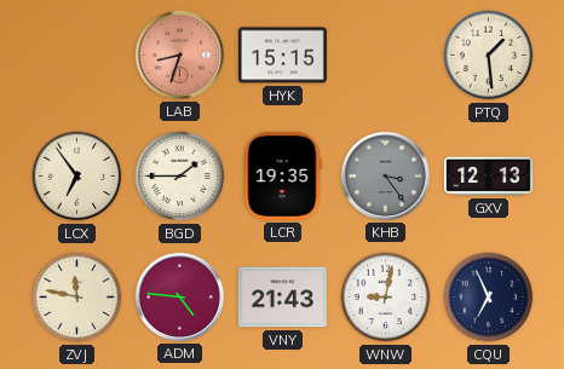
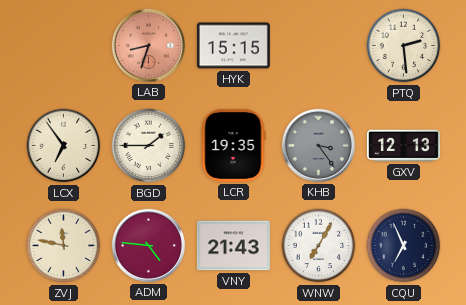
PTQ: 1:29 -> 2:29 (404, 46)
WNW: 9:02 -> 7:05 (319, 246)
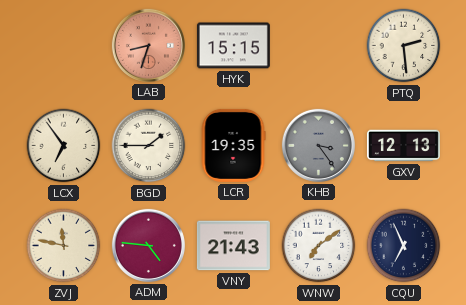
WNW: 7:05 -> 7:09 (319, 246)
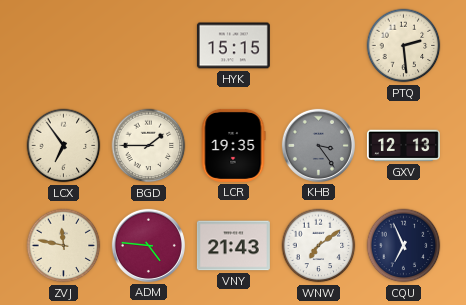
LAB: 8:33 -> none (148, 45)
